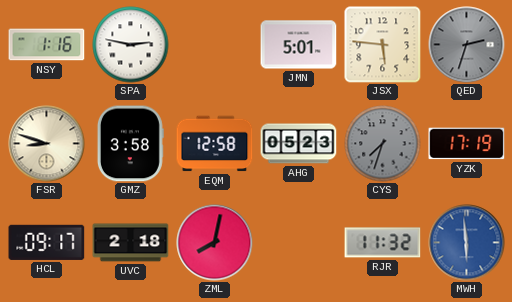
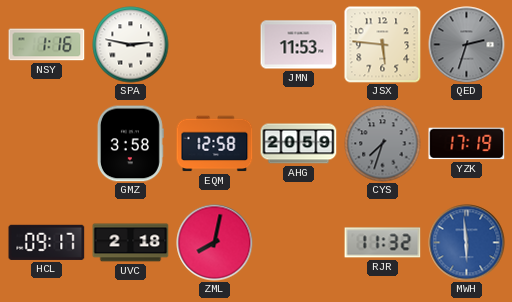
JMN: 5:01 -> 11:53 (299, 45)
FSR: 8:48 -> none (47, 144)
AHG: 05:23 -> 20:59 (299, 144)
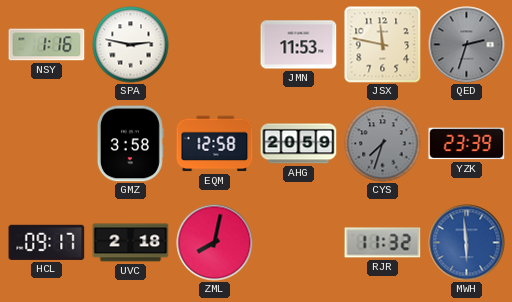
JSX: 5:46 -> 11:47 (383, 45)
YZK: 17:19 -> 23:39 (467, 144)
